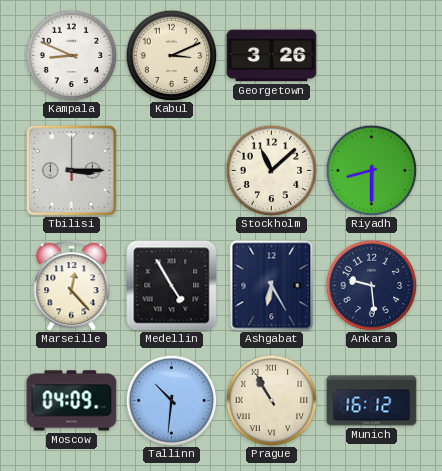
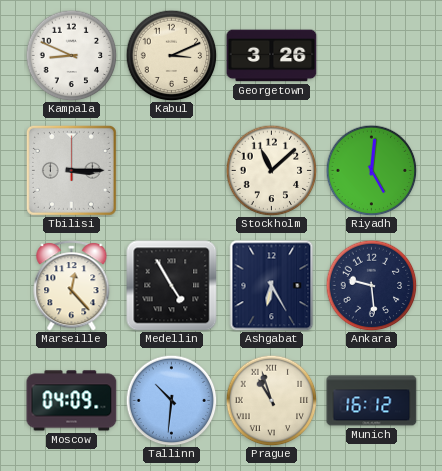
Riyadh: 8:30 -> 5:01 (371, 170)
Prague: 10:55 -> 10:57 (271, 400)
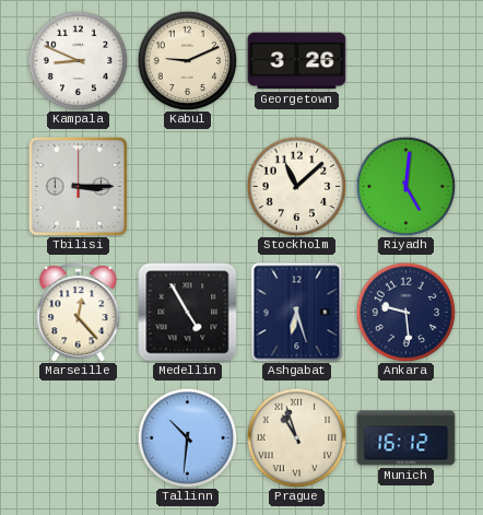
Kabul: 3:11 -> 9:11 (187, 60)
Ashgabat: 6:25 -> 6:27 (297, 313)
Moscow: 04:09 -> none (72, 401)
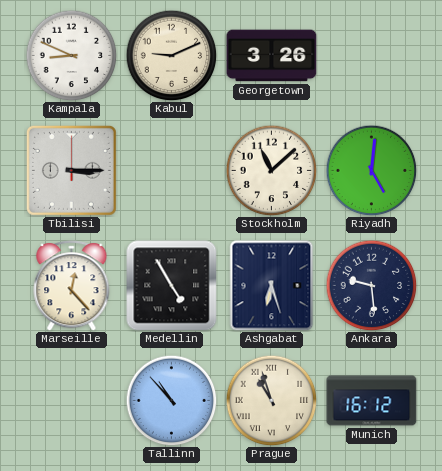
Tallinn: 10:31 -> 10:53 (171, 400)
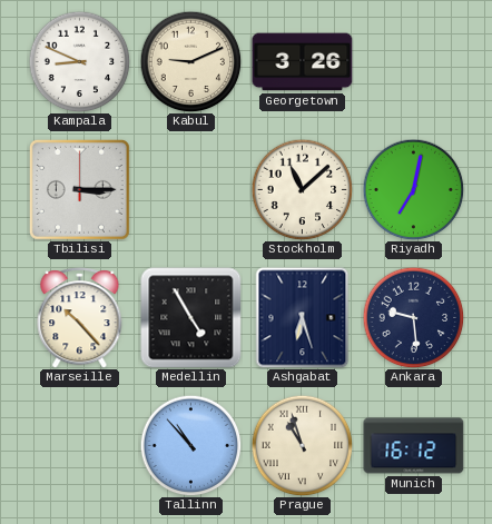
Riyadh: 5:01 -> 7:02 (413, 189)
Marseille: 12:23 -> 10:23 (80, 318)
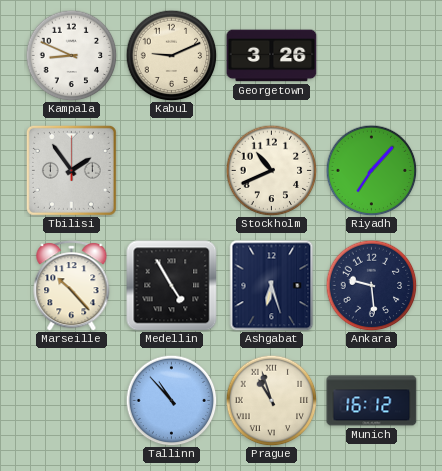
Tbilisi: 3:15 -> 1:54 (71, 170)
Stockholm: 11:08 -> 10:41 (271, 170)
Riyadh: 7:02 -> 7:07 (371, 170)
